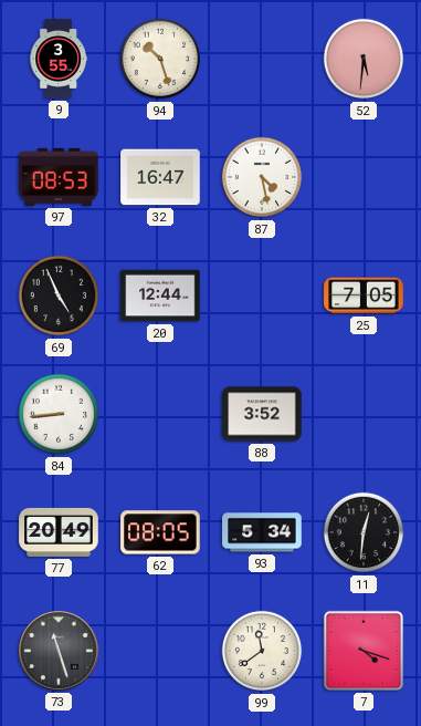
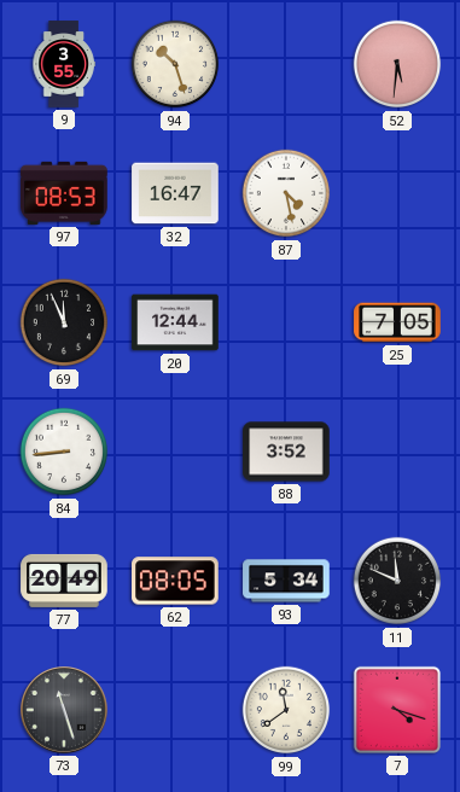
69: 4:56 -> 11:56 (64, 322)
11: 12:31 -> 11:49 (397, 581)
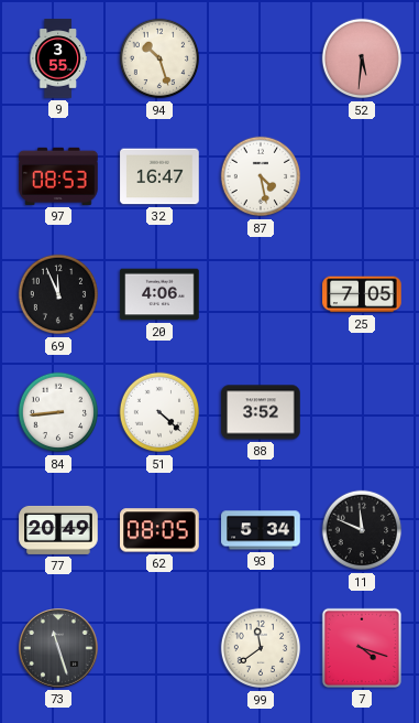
20: 12:44 -> 4:06 (159, 294)
51: none -> 4:22 (159, 412)
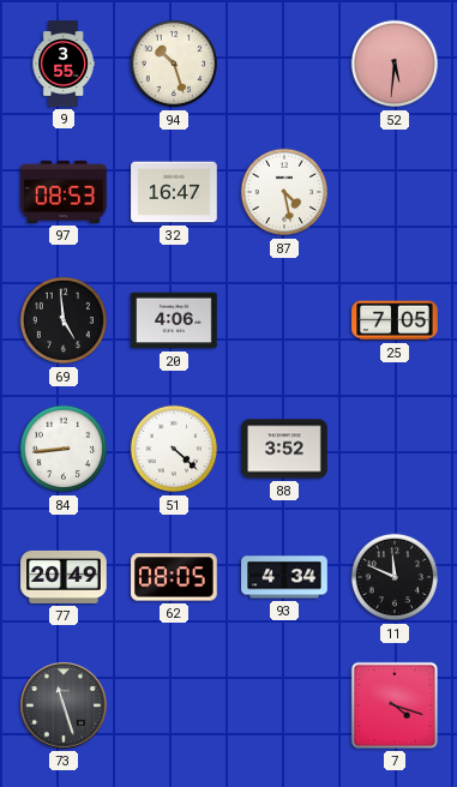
69: 11:56 -> 4:59 (64, 320)
93: 5:34 -> 4:34 (284, 577)
99: 11:39 -> none (261, 648)
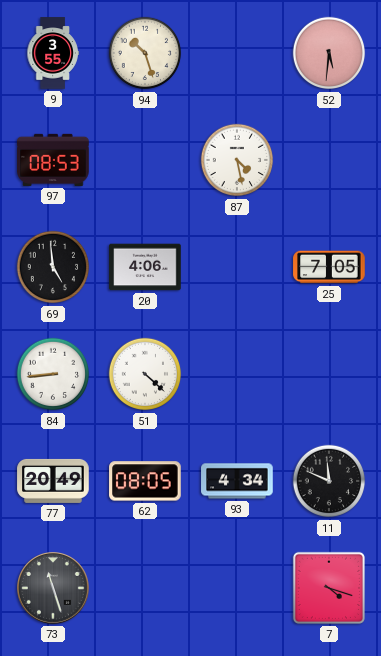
32: 16:47 -> none (174, 192)
88: 3:52 -> none (284, 449)
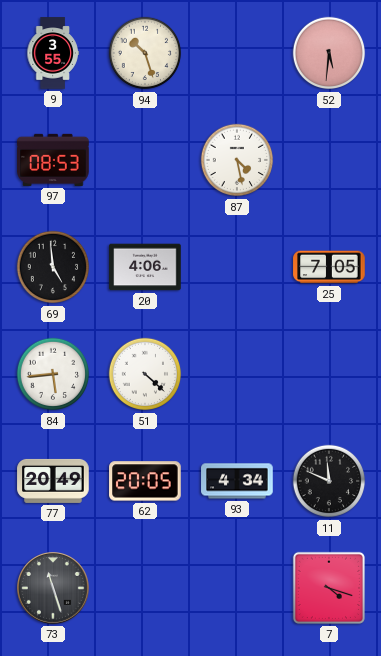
84: 8:44 -> 5:44 (53, 374)
62: 08:05 -> 20:05 (145, 481)
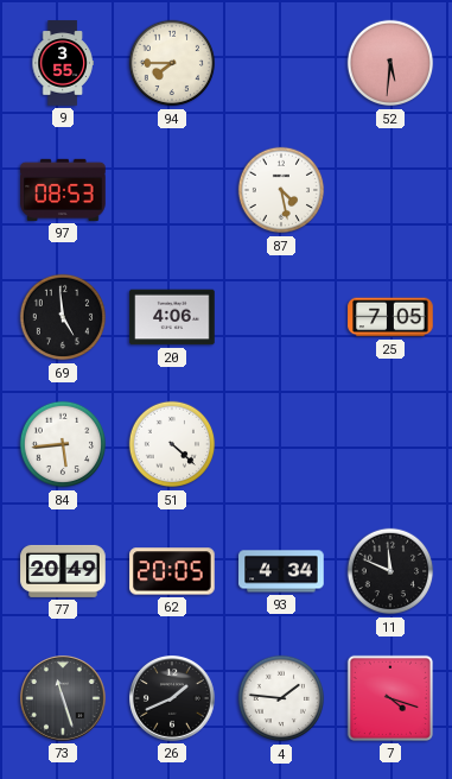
94: 10:27 -> 7:45 (172, 63)
26: none -> 1:41 (173, 699)
4: none -> 1:46 (281, 698)
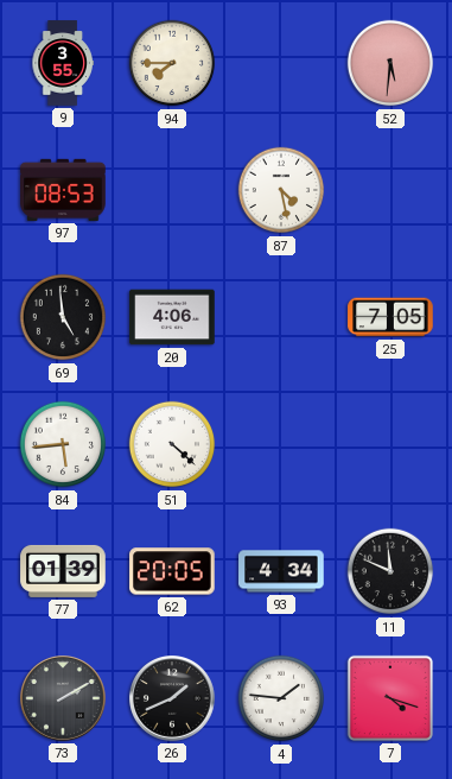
77: 20:49 -> 01:39 (63, 571)
73: 11:27 -> 2:10 (64, 699)
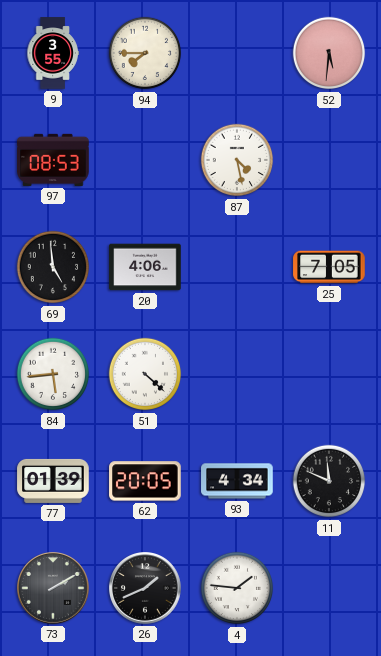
7: 4:18 -> none (390, 698)
